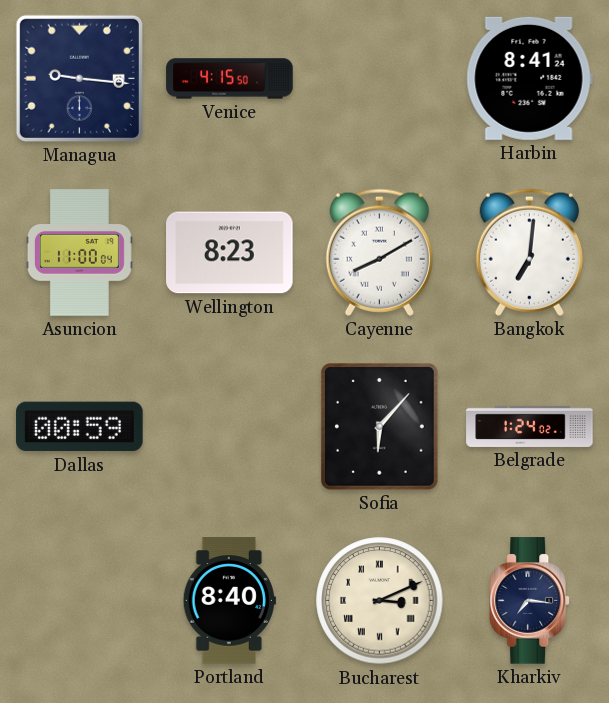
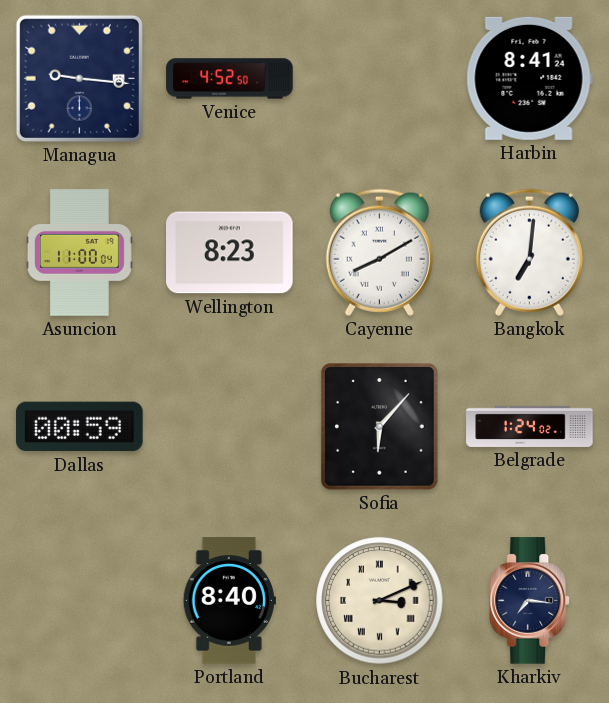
Venice: 4:15 -> 4:52 (230, 79)
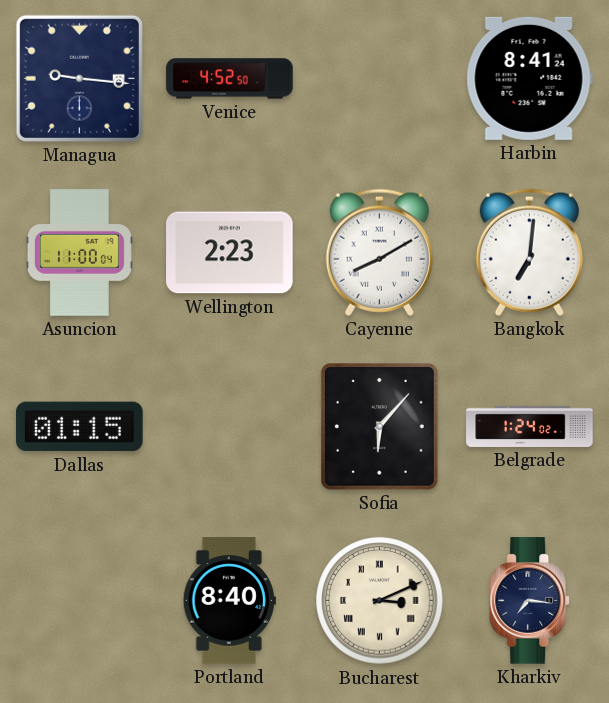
Wellington: 8:23 -> 2:23 (230, 253)
Dallas: 00:59 -> 01:15 (80, 427)
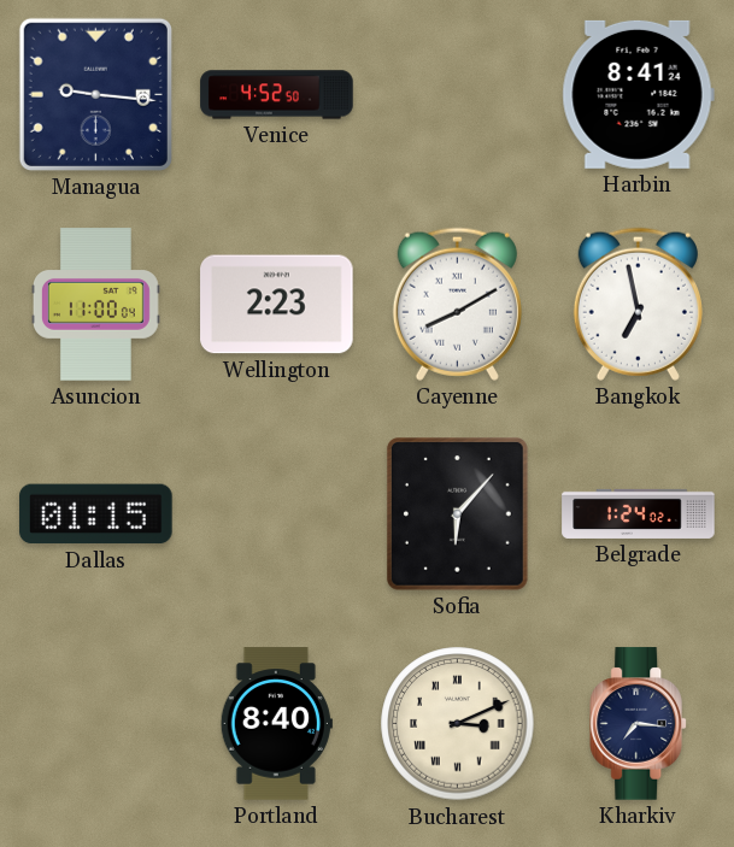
Bangkok: 7:01 -> 6:58 (638, 304)
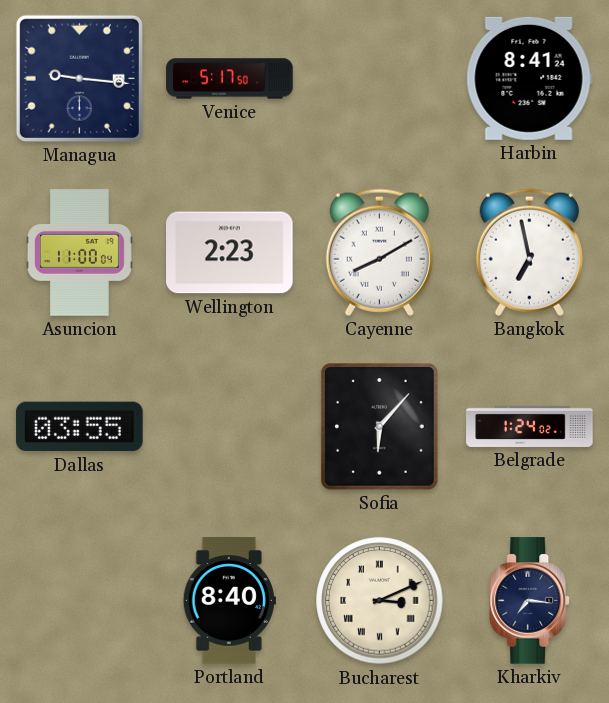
Venice: 4:52 -> 5:17 (230, 79)
Dallas: 01:15 -> 03:55 (80, 427)
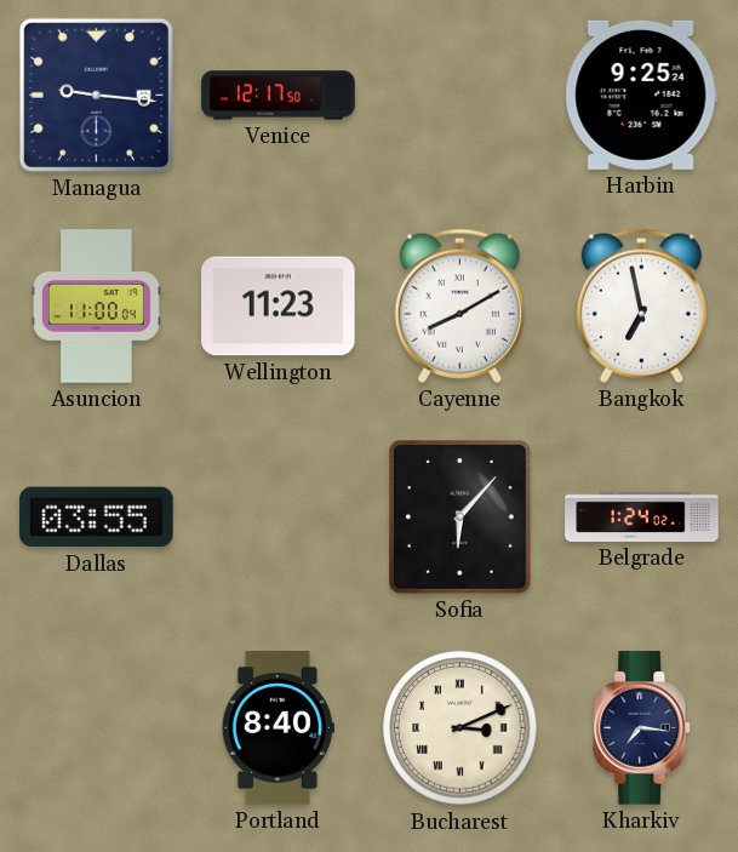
Venice: 5:17 -> 12:17 (279, 96)
Harbin: 8:41 -> 9:25 (641, 95)
Wellington: 2:23 -> 11:23 (279, 307)
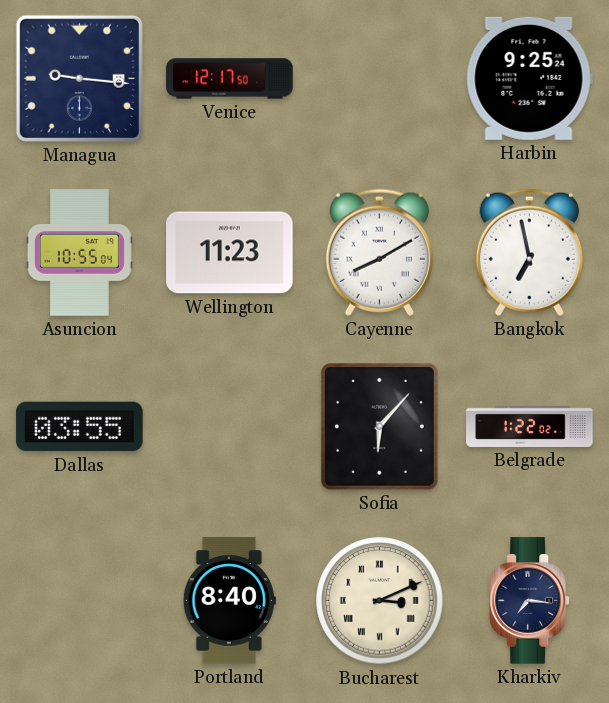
Asuncion: 11:00 -> 10:55 (79, 253)
Belgrade: 1:24 -> 1:22 (530, 426)
